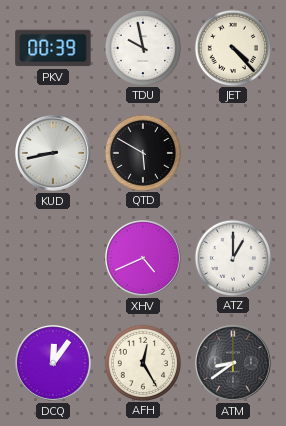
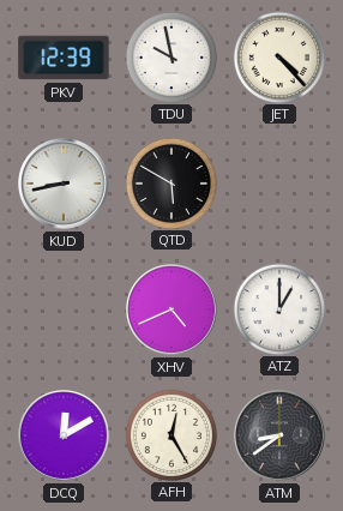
PKV: 00:39 -> 12:39 (64, 58)
DCQ: 12:06 -> 12:10 (65, 437)
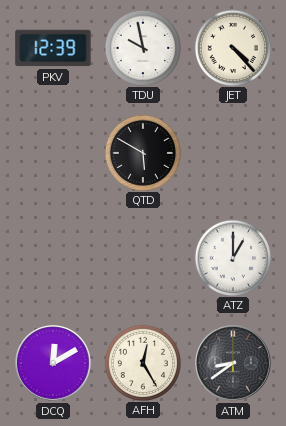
KUD: 8:43 -> none (65, 185)
XHV: 4:41 -> none (173, 311)
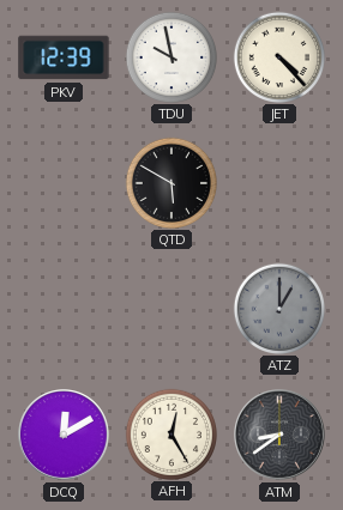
ATZ dial: white -> grey (278, 308)
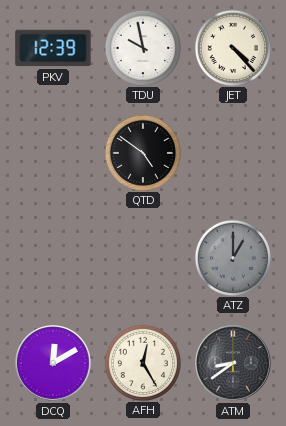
QTD: 5:50 -> 4:51 (142, 152)
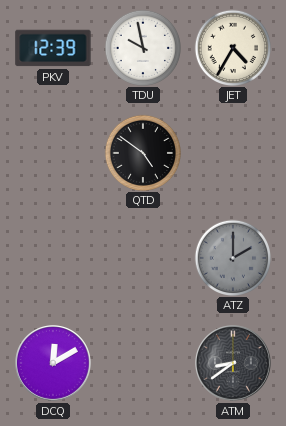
JET: 4:23 -> 4:35 (232, 47)
ATZ: 1:00 -> 2:00 (232, 257)
AFH: 12:25 -> none (142, 362)
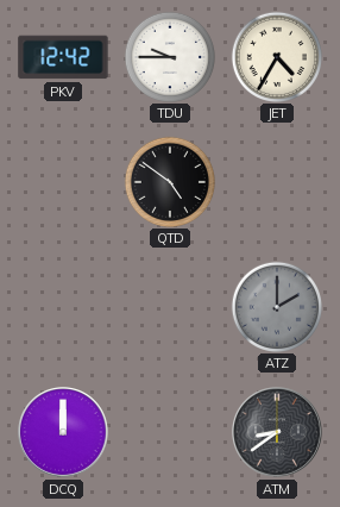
PKV: 12:39 -> 12:42 (63, 57)
TDU: 9:58 -> 9:45 (169, 56)
DCQ: 12:10 -> 12:00 (64, 433)
